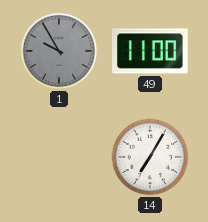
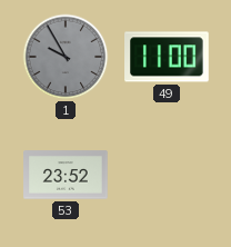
53: none -> 23:52 (66, 175)
14: 7:05 -> none (150, 157)
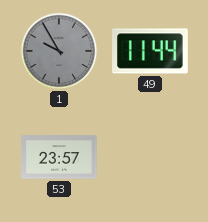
49: 11:00 -> 11:44 (150, 51)
53: 23:52 -> 23:57 (59, 157)
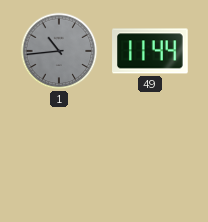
1: 9:55 -> 10:44 (59, 51)
53: 23:57 -> none (59, 157)
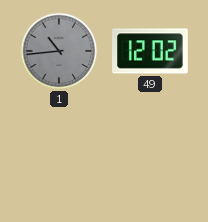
49: 11:44 -> 12:02 (150, 51)
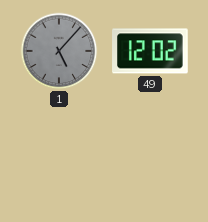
1: 10:44 -> 5:07 (59, 51)
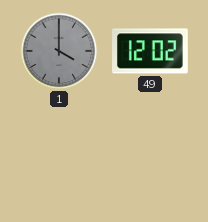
1: 5:07 -> 4:00 (59, 51)
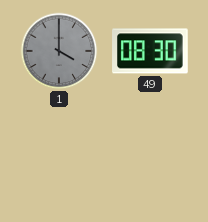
49: 12:02 -> 08:30 (150, 51)
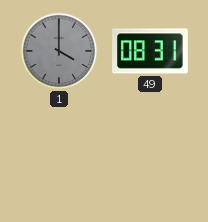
49: 08:30 -> 08:31 (150, 51)
